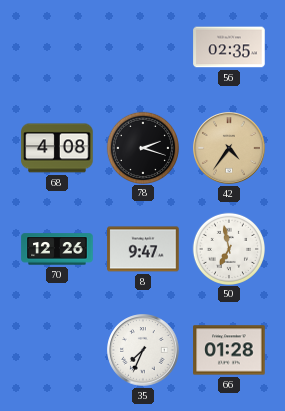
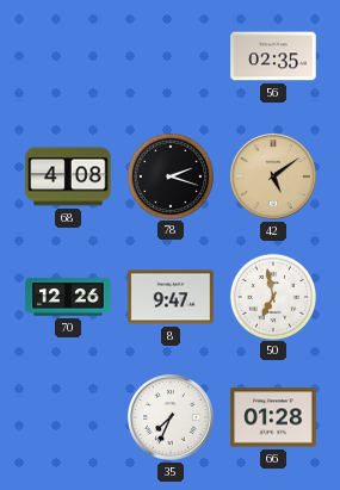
42: 4:36 -> 5:09 (273, 176)
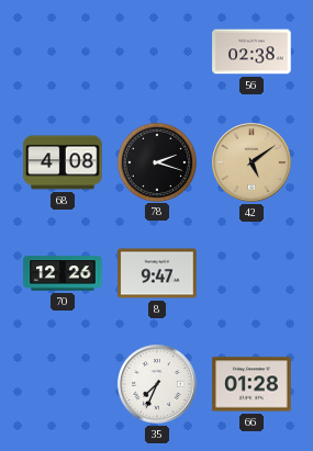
56: 02:35 -> 02:38 (251, 52)
50: 6:58 -> none (272, 296)
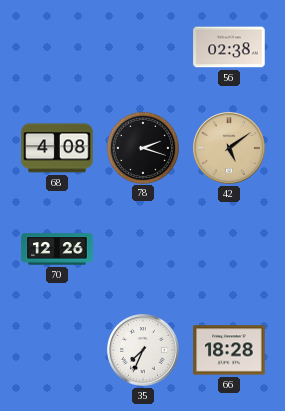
8: 9:47 -> none (157, 273)
66: 01:28 -> 18:28 (229, 350)
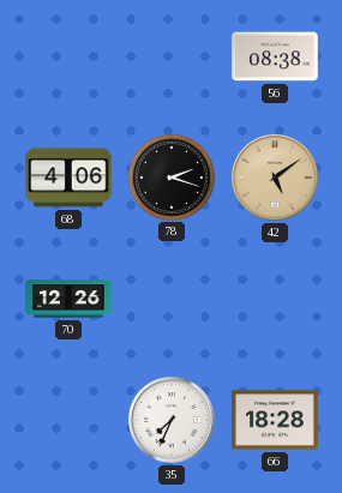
56: 02:38 -> 08:38 (275, 56)
68: 4:08 -> 4:06 (68, 178)
